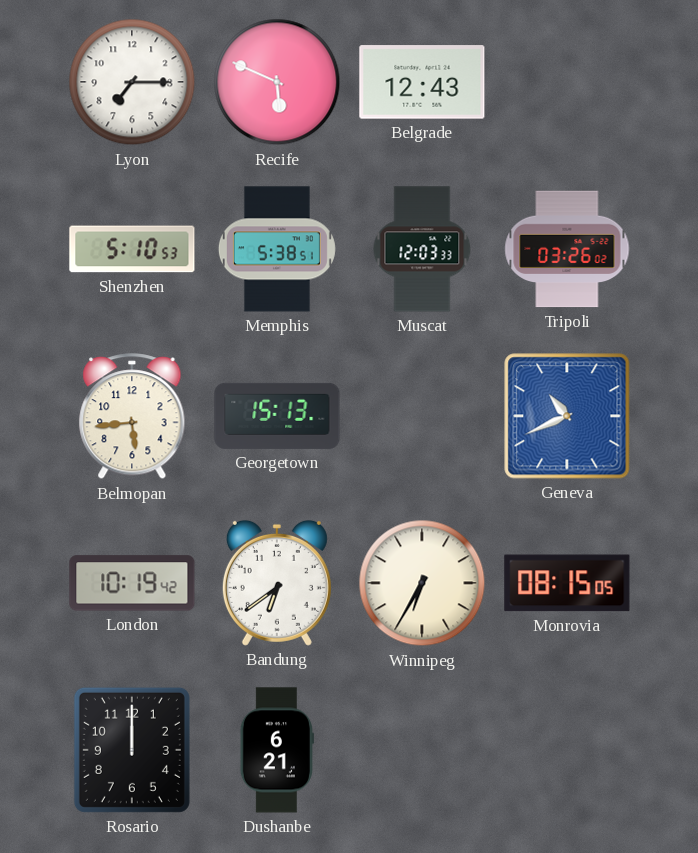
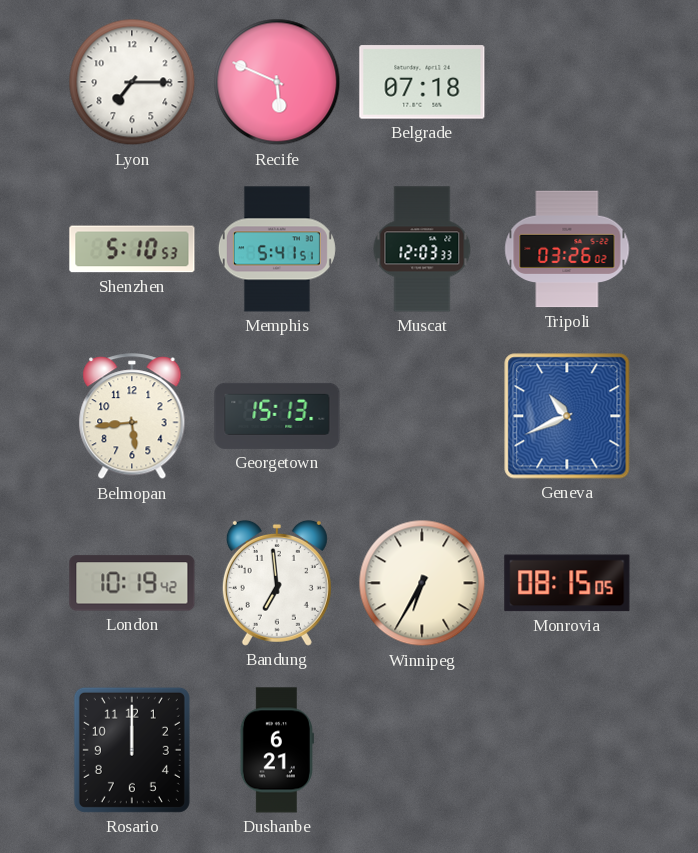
Belgrade: 12:43 -> 07:18 (422, 82)
Memphis: 5:38 -> 5:41 (277, 249)
Bandung: 6:39 -> 6:59 (277, 583)
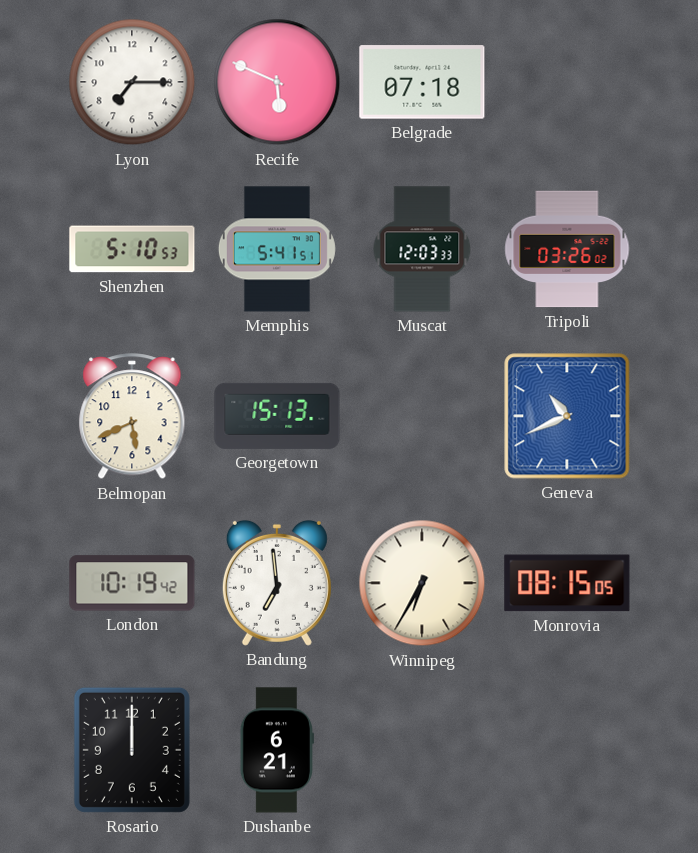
Belmopan: 5:44 -> 5:41 (132, 417)
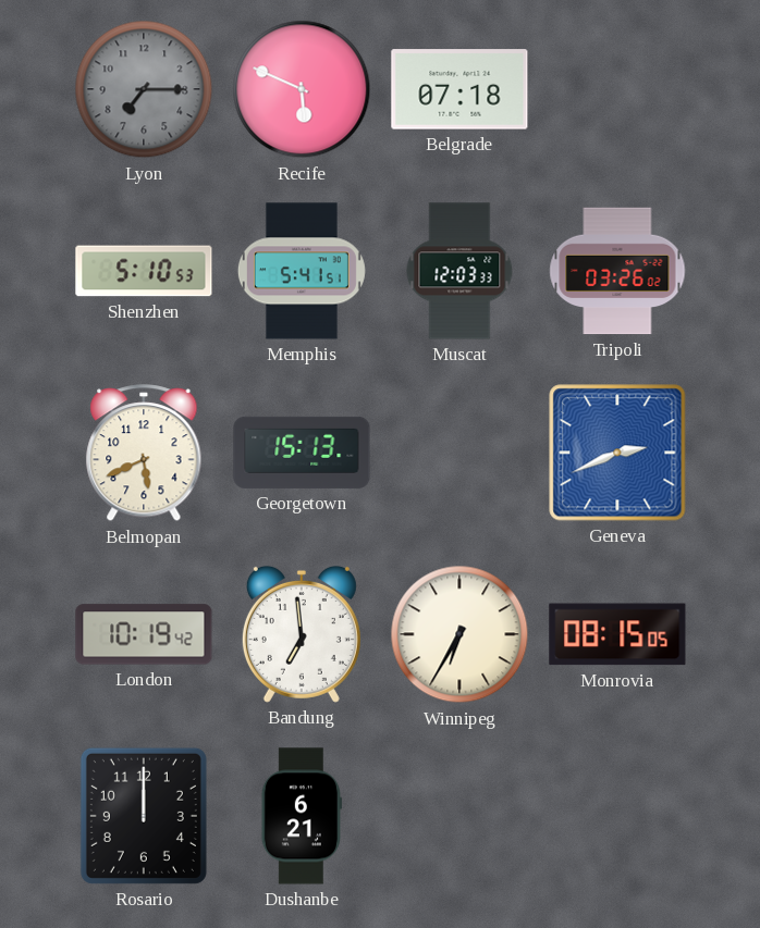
Lyon dial: white -> grey (144, 89)
Geneva: 10:41 -> 2:41 (617, 453)
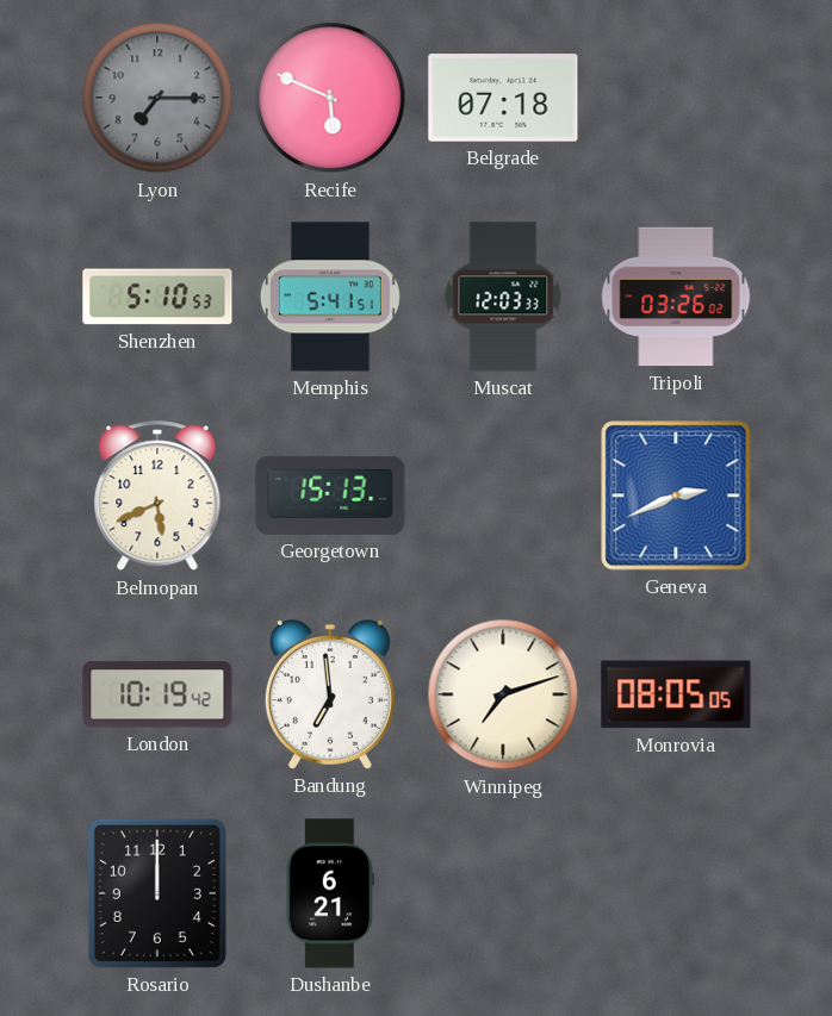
Winnipeg: 6:35 -> 7:12 (503, 694)
Monrovia: 08:15 -> 08:05 (676, 694)
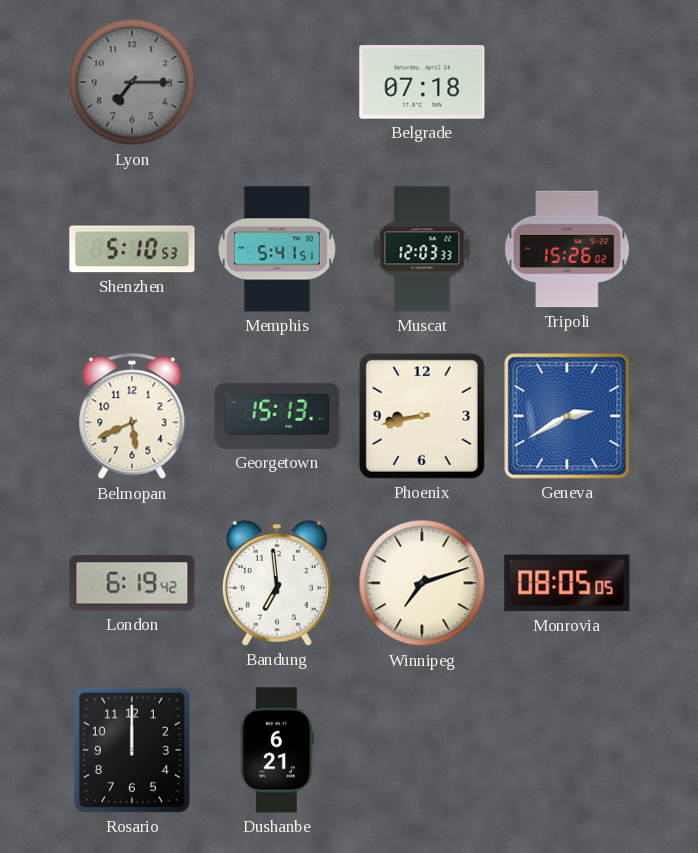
Recife: 5:49 -> none (330, 98)
Tripoli: 03:26 -> 15:26 (567, 249)
Phoenix: none -> 8:43 (422, 416)
Geneva: 2:41 -> 2:40 (567, 416)
London: 10:19 -> 6:19 (132, 583)
